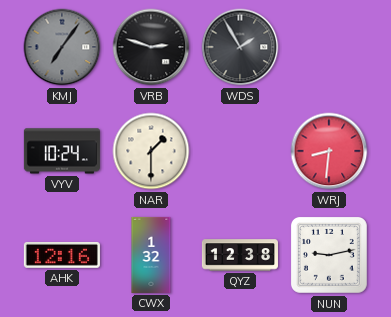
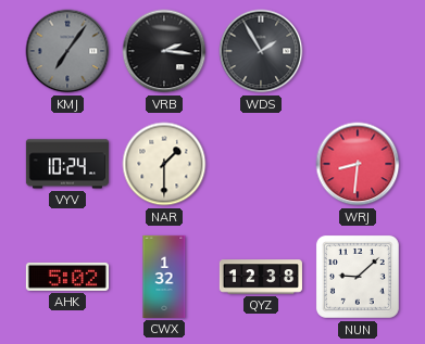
VRB: 2:48 -> 2:16 (164, 51)
AHK: 12:16 -> 5:02 (67, 277)
NUN: 9:13 -> 9:08 (358, 277)
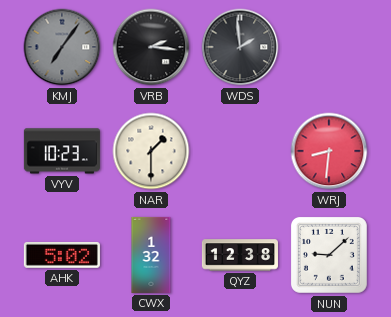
WDS: 1:55 -> 1:59 (240, 47)
VYV: 10:24 -> 10:23 (62, 151)
